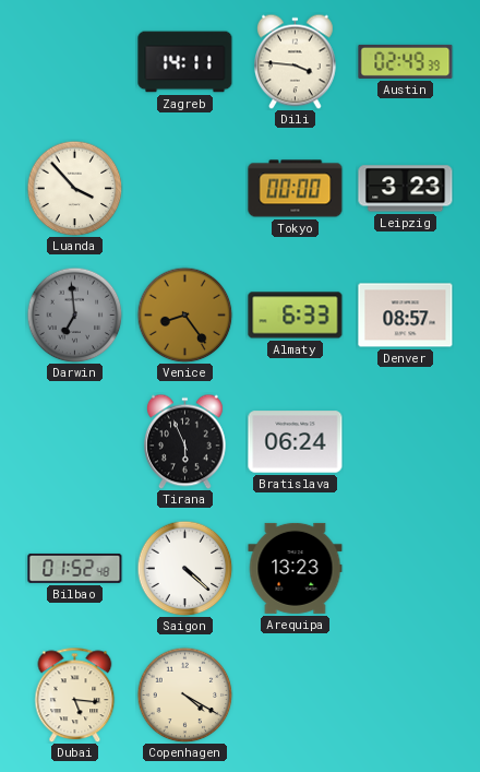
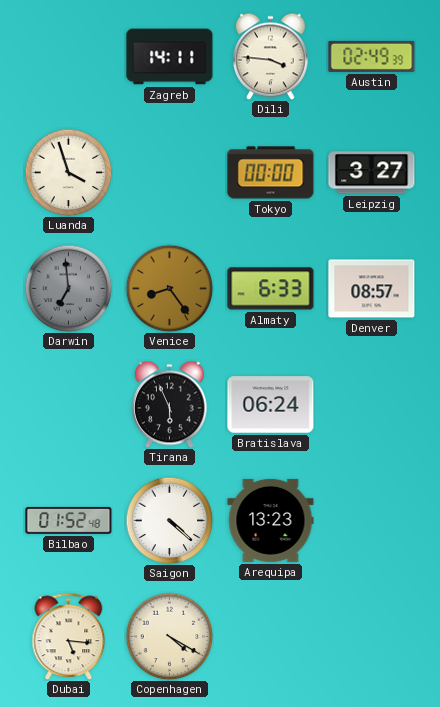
Luanda: 3:53 -> 3:57 (68, 172)
Leipzig: 3:23 -> 3:27 (372, 173)
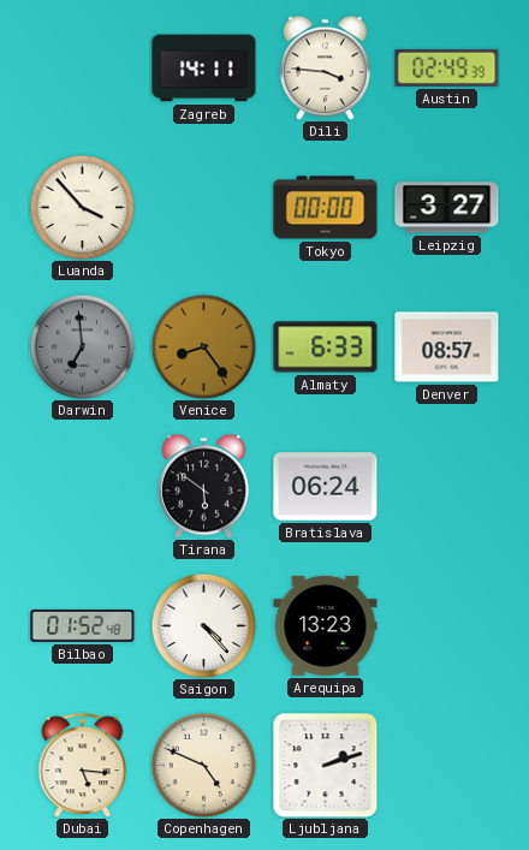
Luanda: 3:57 -> 3:53 (82, 207)
Tirana: 5:56 -> 5:51 (204, 486)
Saigon: 4:22 -> 4:23 (203, 625)
Copenhagen: 4:20 -> 4:49 (203, 765)
Ljubljana: none -> 2:12 (326, 766)
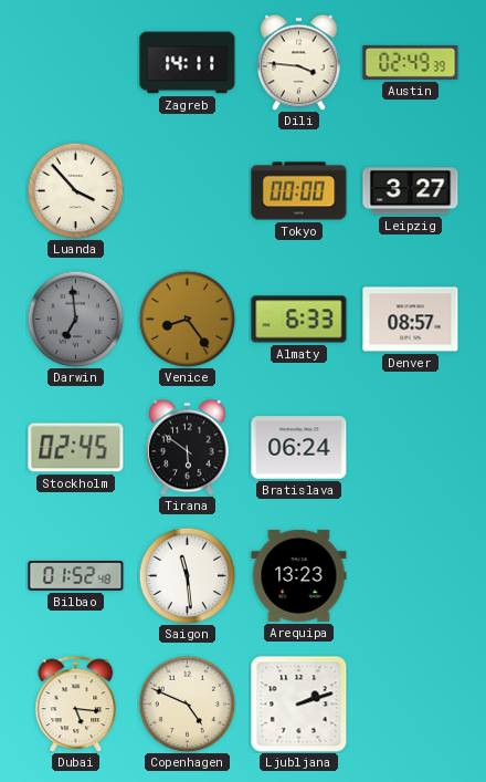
Stockholm: none -> 02:45 (76, 448)
Saigon: 4:23 -> 11:29 (187, 575)
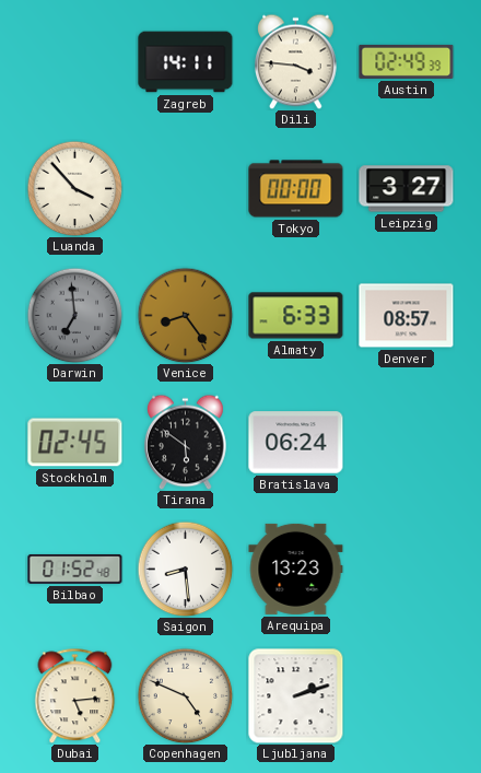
Saigon: 11:29 -> 8:29 (185, 569)
Dubai: 5:16 -> 5:14 (75, 695)
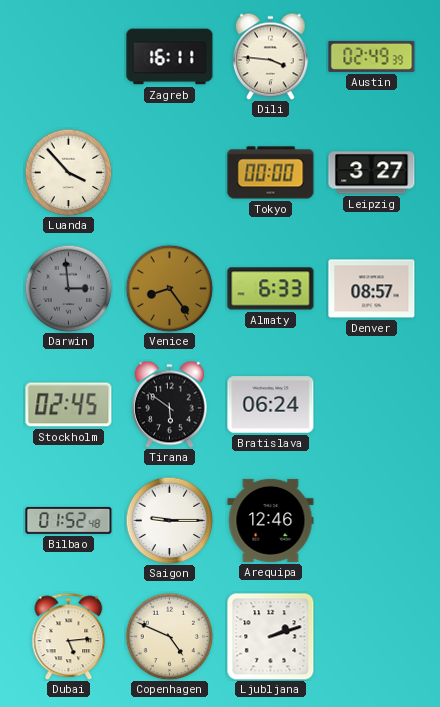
Zagreb: 14:11 -> 16:11 (170, 57)
Darwin: 6:59 -> 2:59 (68, 288)
Saigon: 8:29 -> 9:15 (169, 520)
Arequipa: 13:23 -> 12:46 (271, 520)
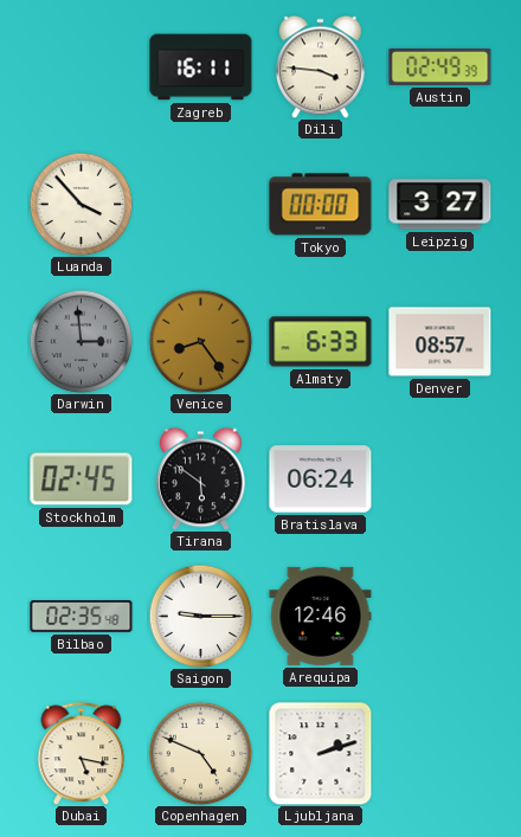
Bilbao: 01:52 -> 02:35 (82, 616)
Dubai: 5:14 -> 5:17 (82, 753)
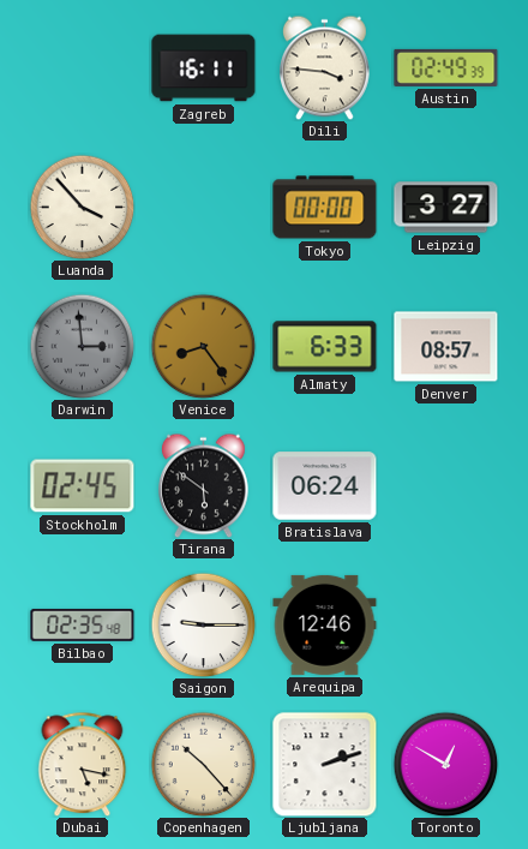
Copenhagen: 4:49 -> 10:23 (203, 764)
Toronto: none -> 12:50 (445, 764)
